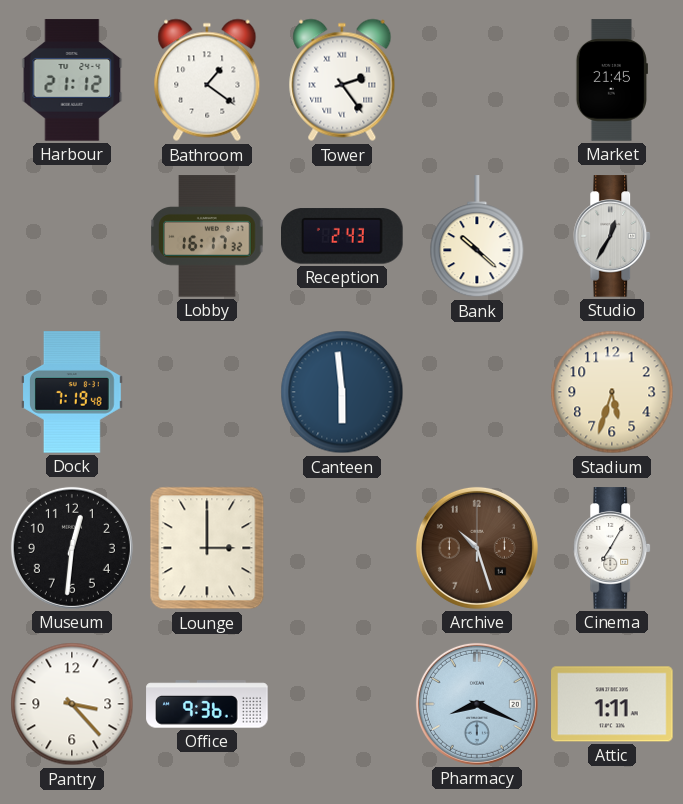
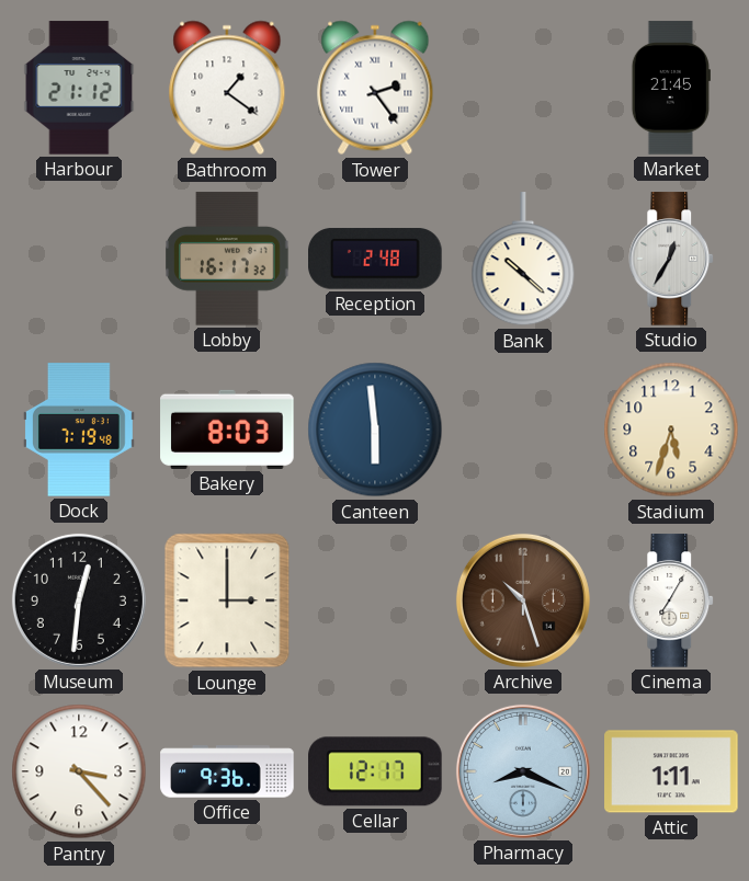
Reception: 2:43 -> 2:48 (375, 259)
Bakery: none -> 8:03 (227, 430)
Cellar: none -> 12:17 (375, 771)
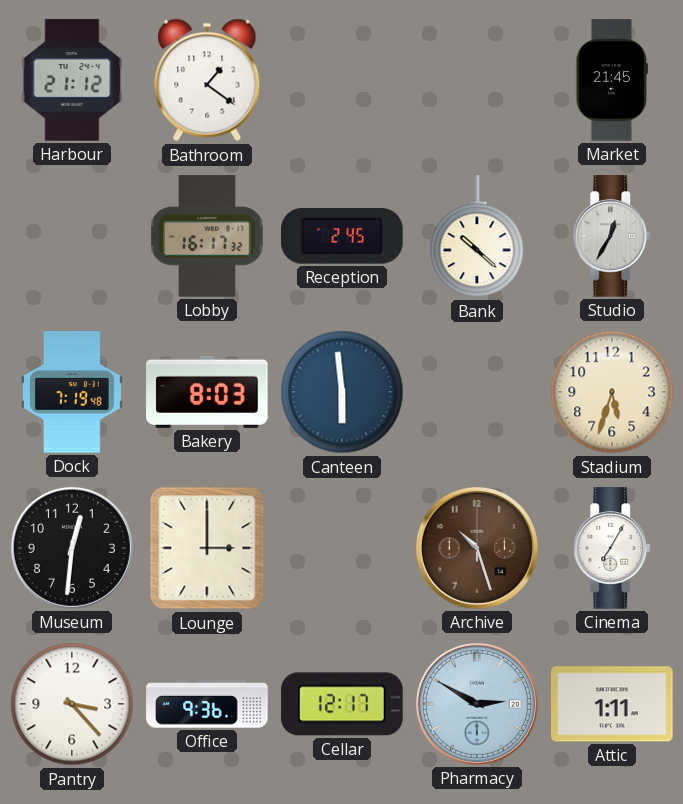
Tower: 2:24 -> none (375, 88)
Reception: 2:48 -> 2:45 (342, 236)
Pharmacy: 8:19 -> 2:50 (477, 704)
